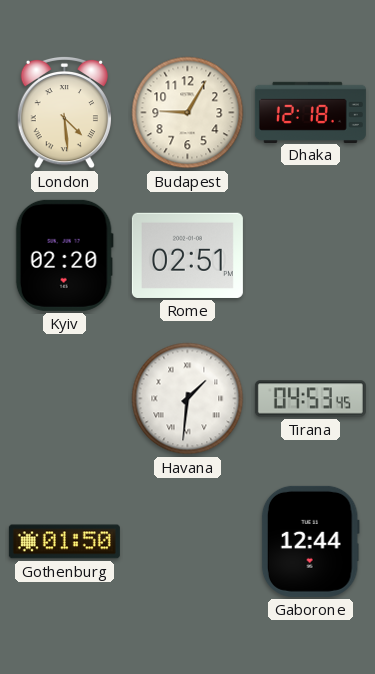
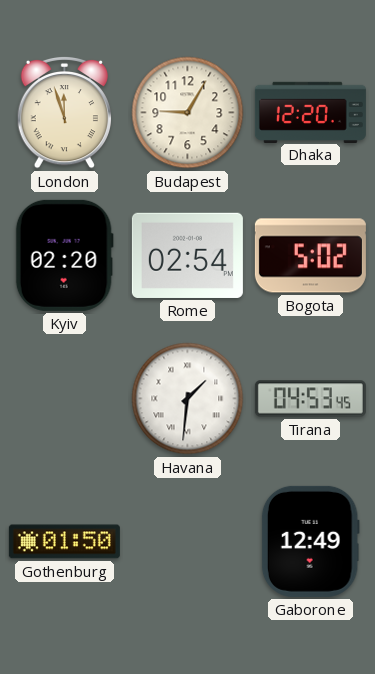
London: 4:29 -> 11:57 (64, 112)
Dhaka: 12:18 -> 12:20 (310, 112)
Rome: 02:51 -> 02:54 (187, 255)
Bogota: none -> 5:02 (310, 256)
Gaborone: 12:44 -> 12:49 (310, 541)
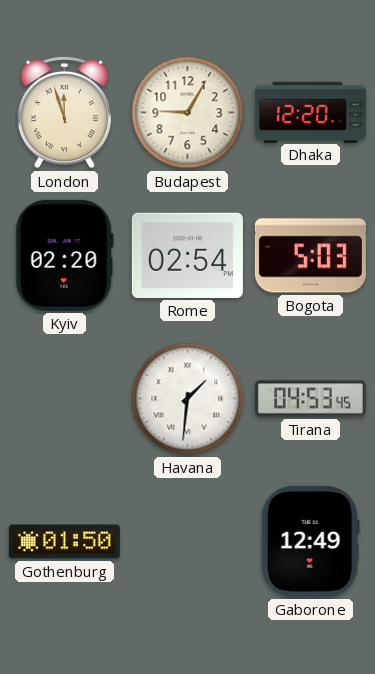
Bogota: 5:02 -> 5:03 (310, 256)
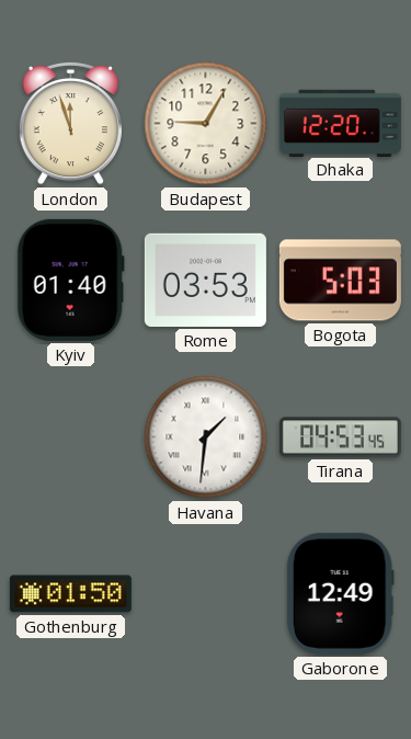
Kyiv: 02:20 -> 01:40 (70, 280)
Rome: 02:54 -> 03:53 (205, 280)
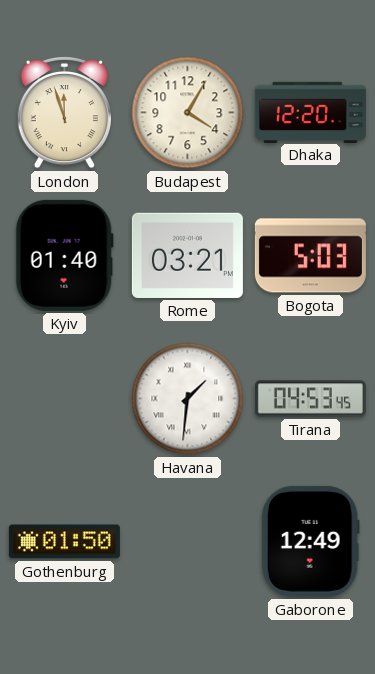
Budapest: 9:05 -> 4:05 (188, 113)
Rome: 03:53 -> 03:21 (187, 255)
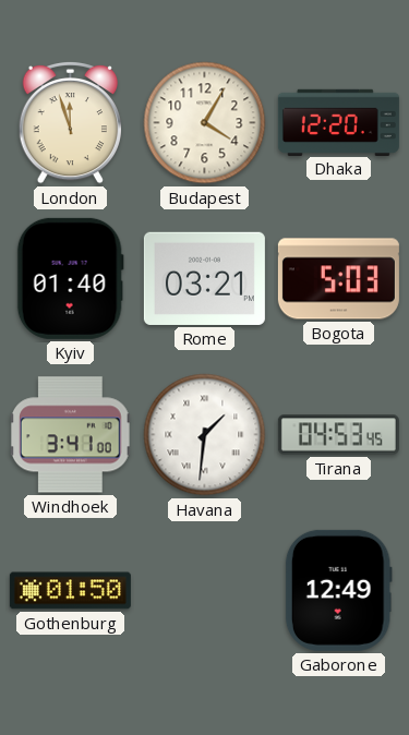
Windhoek: none -> 3:41 (71, 435)
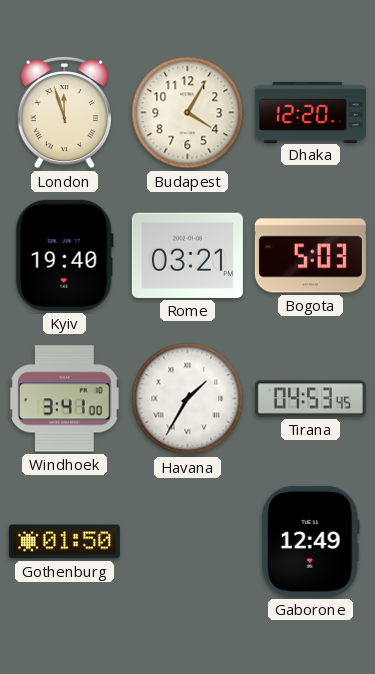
Kyiv: 01:40 -> 19:40 (64, 255)
Havana: 1:31 -> 1:35 (188, 399)
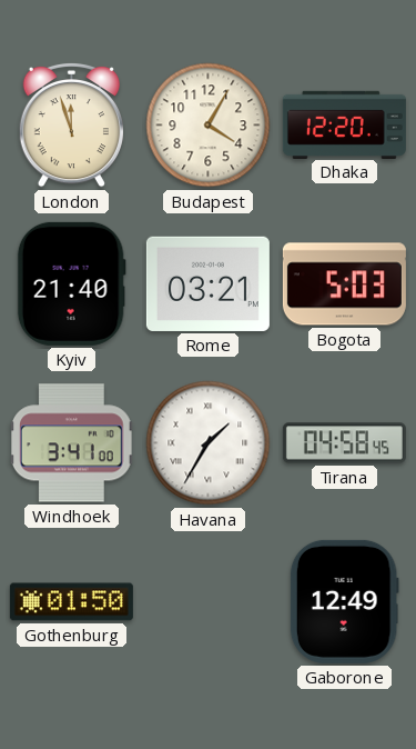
Kyiv: 19:40 -> 21:40 (71, 283)
Tirana: 04:53 -> 04:58 (344, 443)
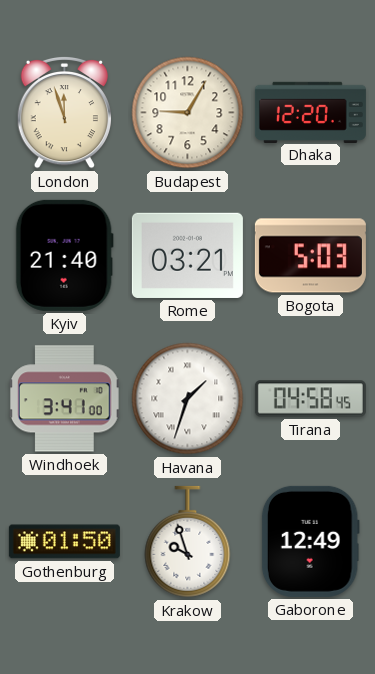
Budapest: 4:05 -> 9:05 (188, 113)
Havana: 1:35 -> 1:33 (188, 399)
Krakow: none -> 9:57 (188, 542)
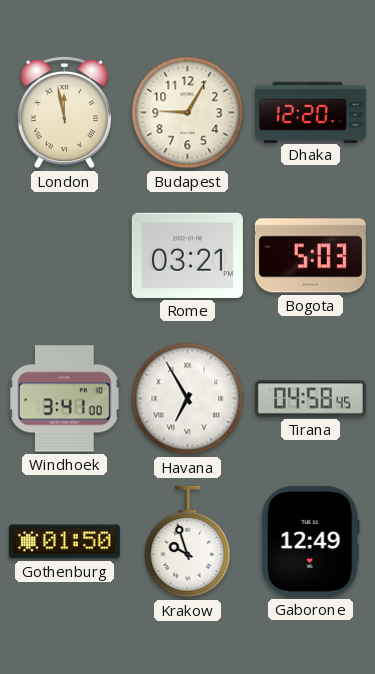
London: 11:57 -> 11:58 (64, 112)
Kyiv: 21:40 -> none (64, 255)
Havana: 1:33 -> 6:55 (188, 399)
